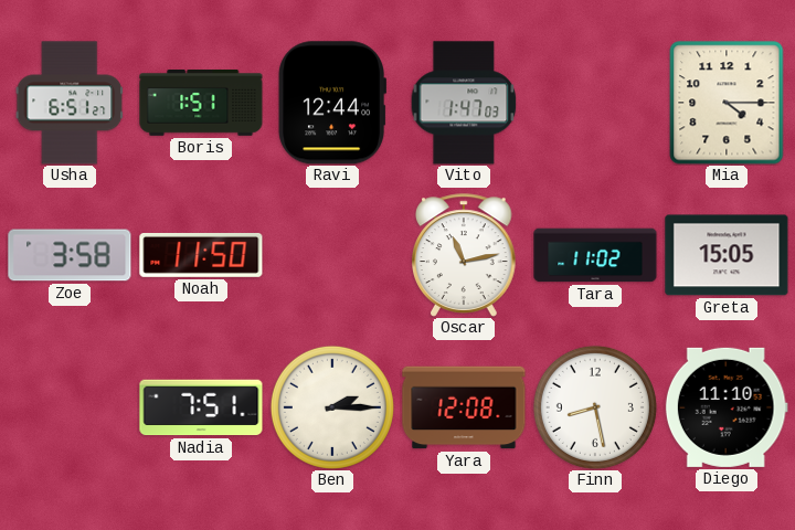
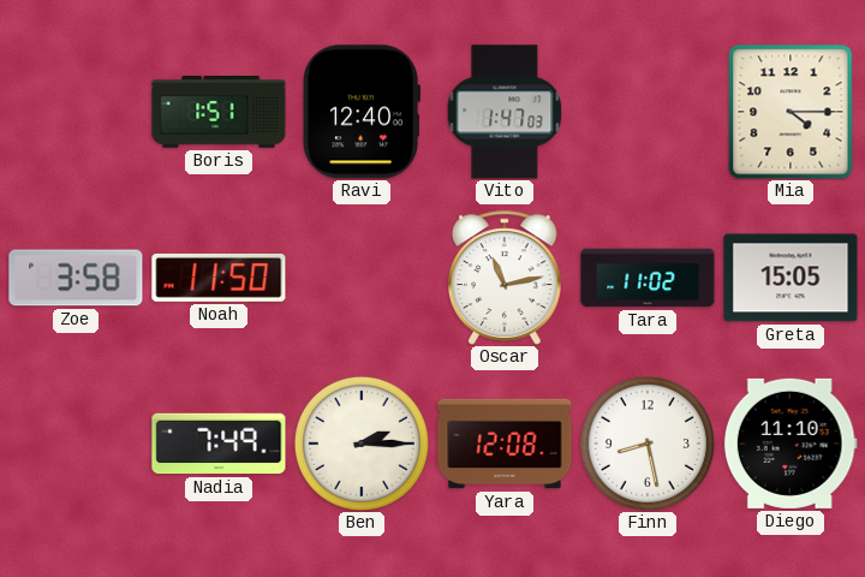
Usha: 6:51 -> none (70, 103)
Ravi: 12:44 -> 12:40 (360, 112)
Nadia: 7:51 -> 7:49 (219, 444)
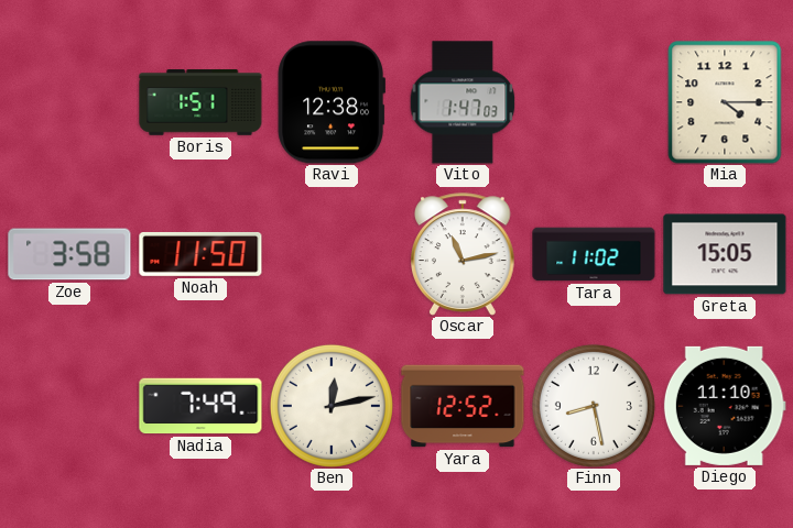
Ravi: 12:40 -> 12:38 (330, 102)
Ben: 2:15 -> 12:13 (332, 406)
Yara: 12:08 -> 12:52 (463, 406)
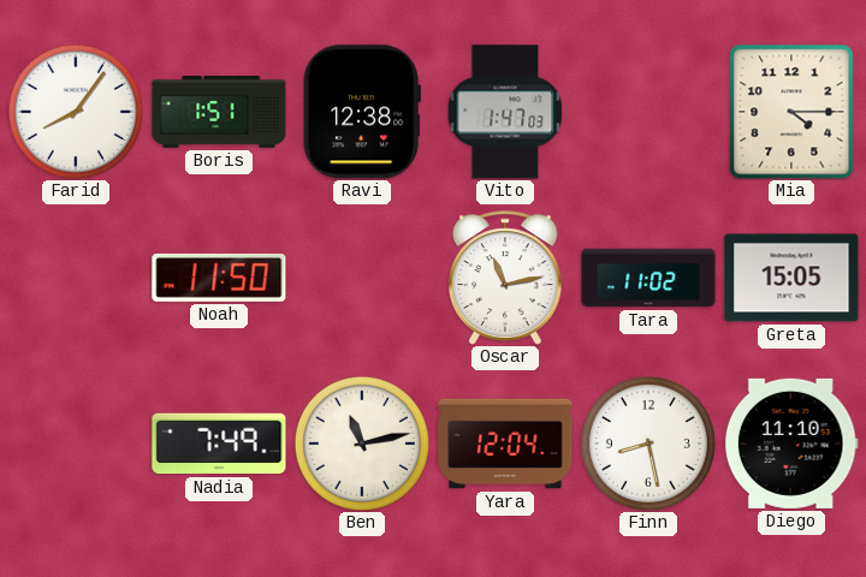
Farid: none -> 8:06 (76, 112)
Zoe: 3:58 -> none (69, 254)
Ben: 12:13 -> 11:13 (362, 444)
Yara: 12:52 -> 12:04 (505, 444)
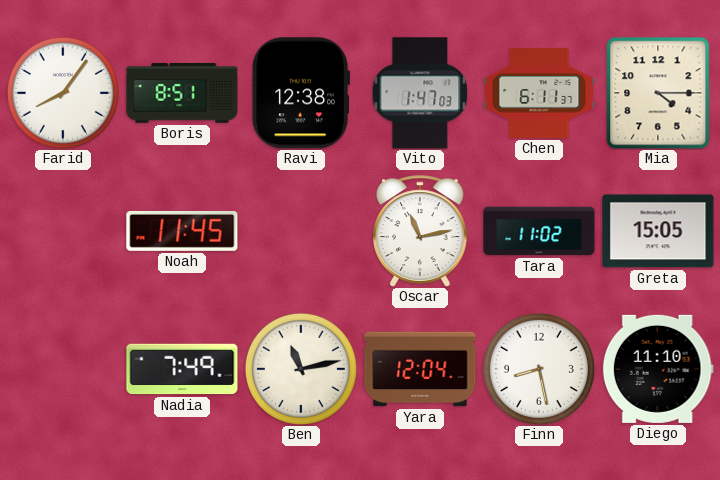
Boris: 1:51 -> 8:51 (182, 93)
Chen: none -> 6:11 (539, 93)
Noah: 11:50 -> 11:45 (182, 231)
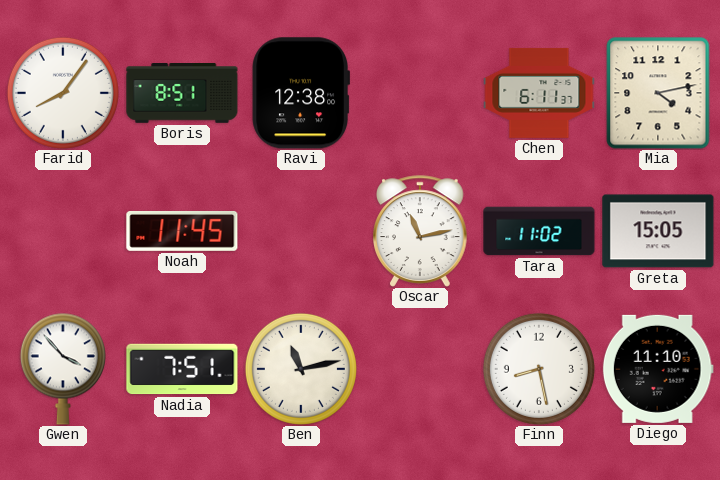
Vito: 1:47 -> none (420, 93)
Mia: 4:15 -> 4:13 (658, 93)
Gwen: none -> 3:53 (63, 369)
Nadia: 7:49 -> 7:51 (182, 369)
Yara: 12:04 -> none (420, 369)
